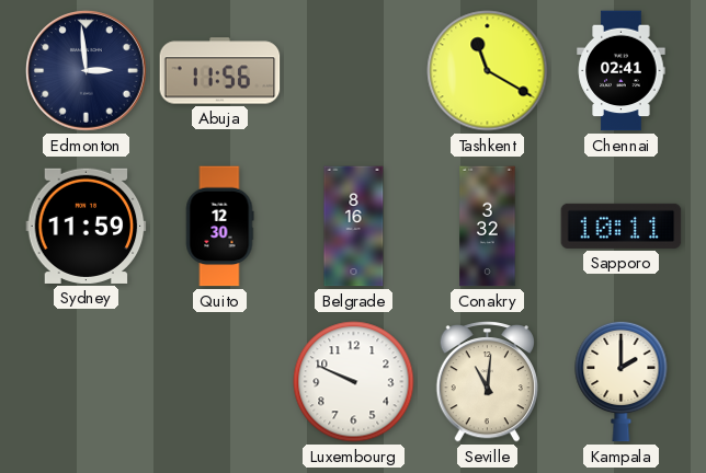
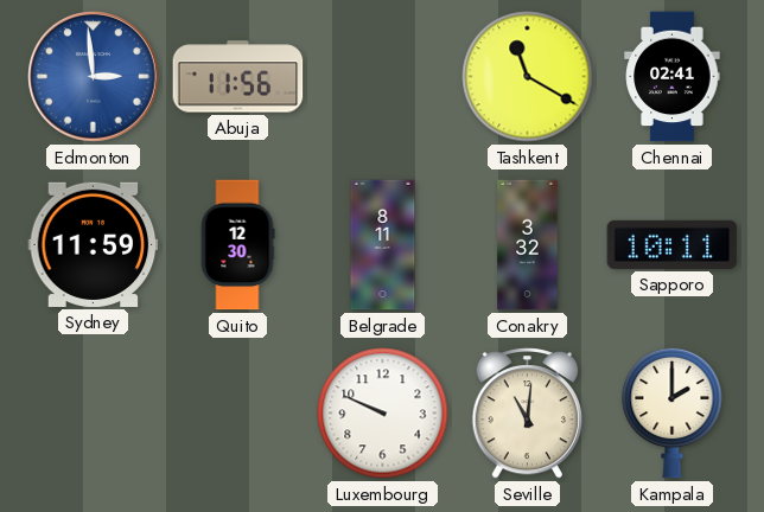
Edmonton dial: navy -> blue (94, 77)
Belgrade: 8:16 -> 8:11 (383, 245)
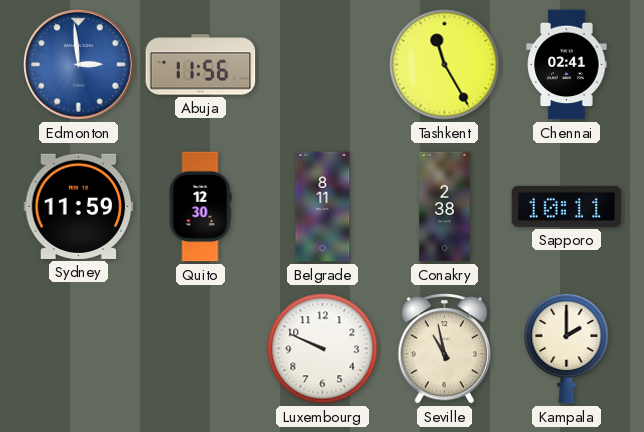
Tashkent: 11:20 -> 11:25 (445, 65)
Conakry: 3:32 -> 2:38 (445, 207)
Seville: 11:01 -> 10:58 (444, 348)
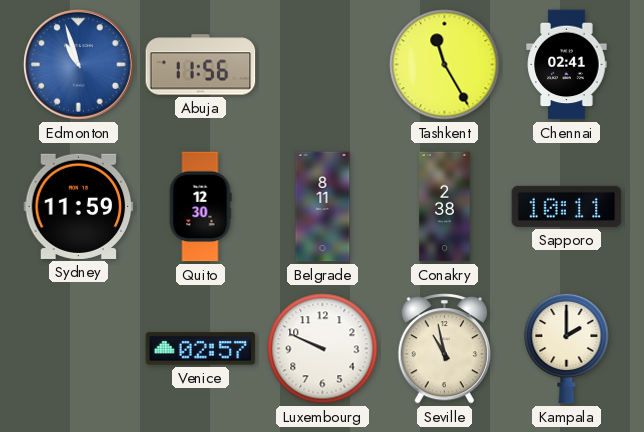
Edmonton: 2:59 -> 10:57 (79, 65)
Venice: none -> 02:57 (201, 349)
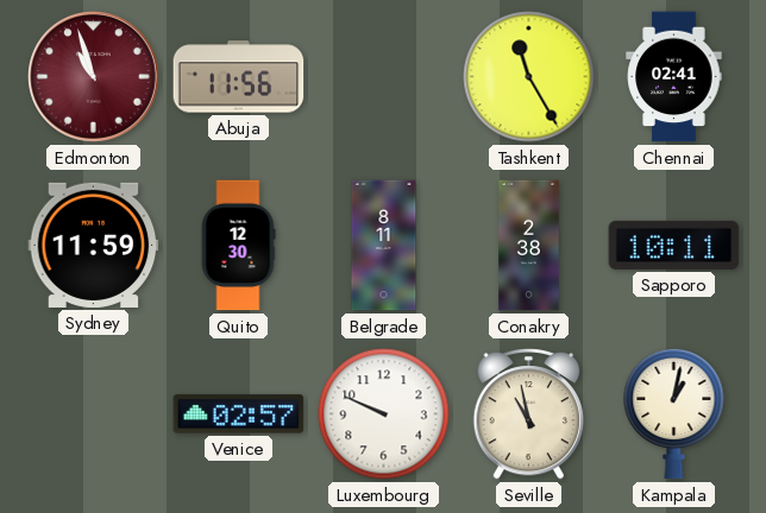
Edmonton dial: blue -> burgundy (94, 77)
Kampala: 2:00 -> 1:02 (674, 413)
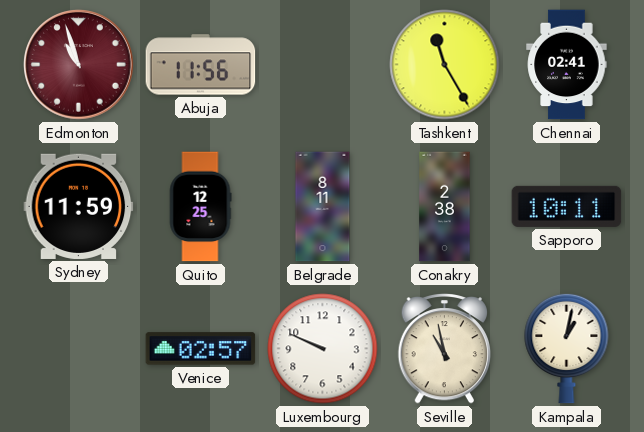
Quito: 12:30 -> 12:25 (200, 207)
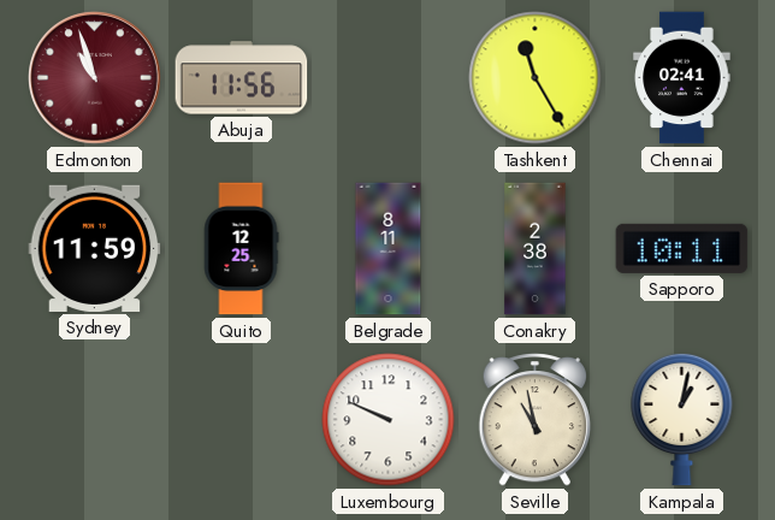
Venice: 02:57 -> none (201, 349)
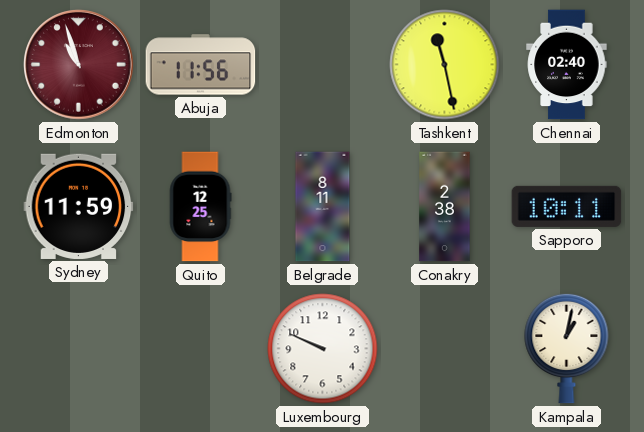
Tashkent: 11:25 -> 11:28 (445, 65)
Chennai: 02:41 -> 02:40 (567, 65)
Seville: 10:58 -> none (534, 419)
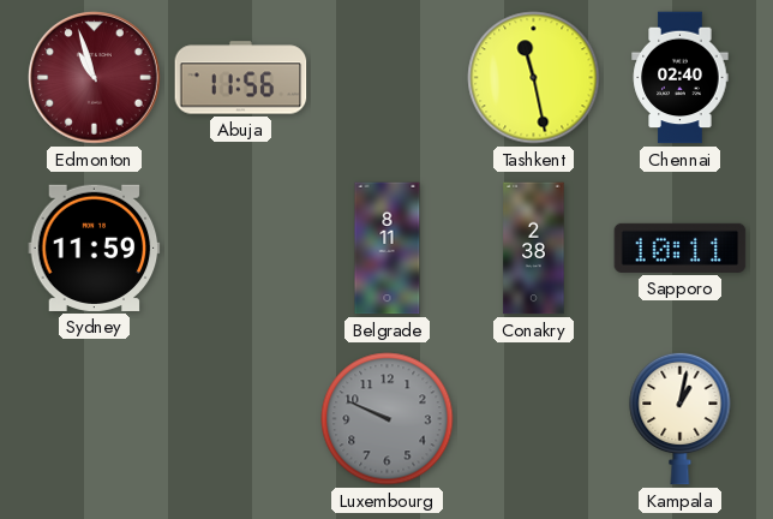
Quito: 12:25 -> none (200, 207)
Luxembourg dial: white -> grey (388, 419)
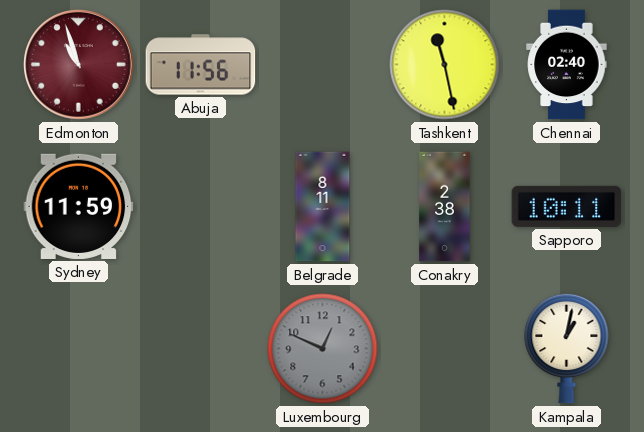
Luxembourg: 9:49 -> 12:49 (323, 349)
